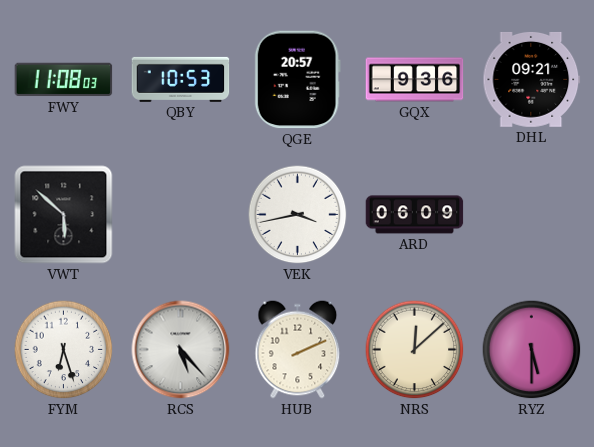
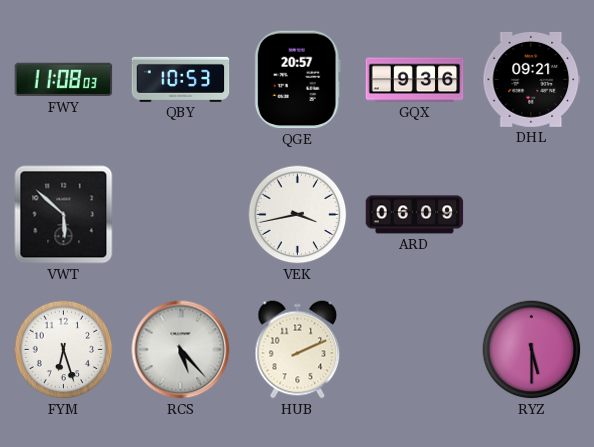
NRS: 12:08 -> none (415, 350)
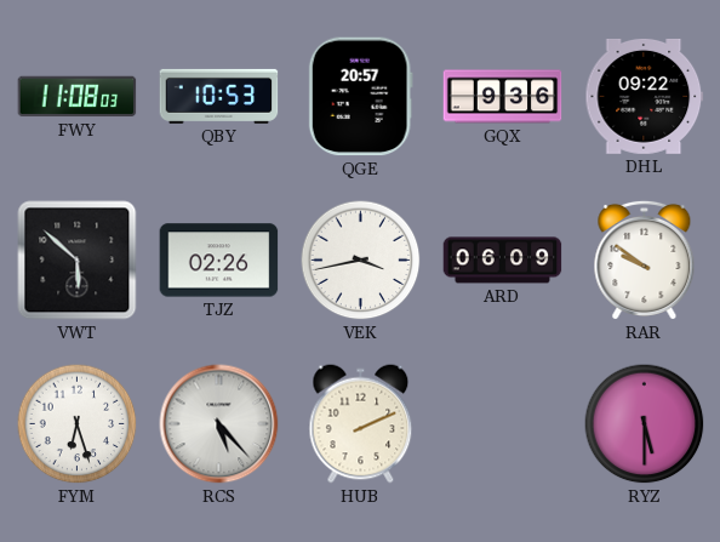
DHL: 09:21 -> 09:22 (645, 96)
TJZ: none -> 02:26 (219, 261)
RAR: none -> 9:51 (645, 259)
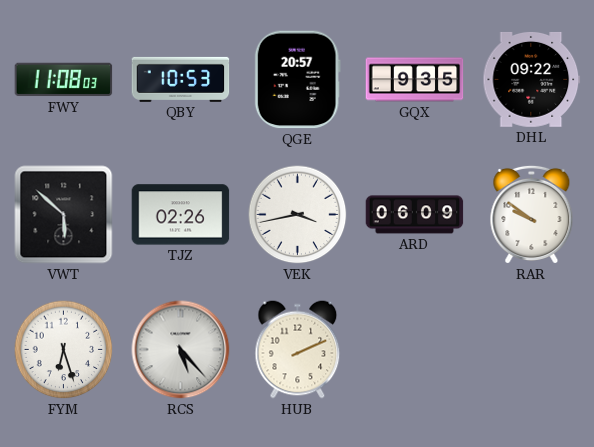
GQX: 9:36 -> 9:35 (415, 80)
RYZ: 5:30 -> none (645, 424)
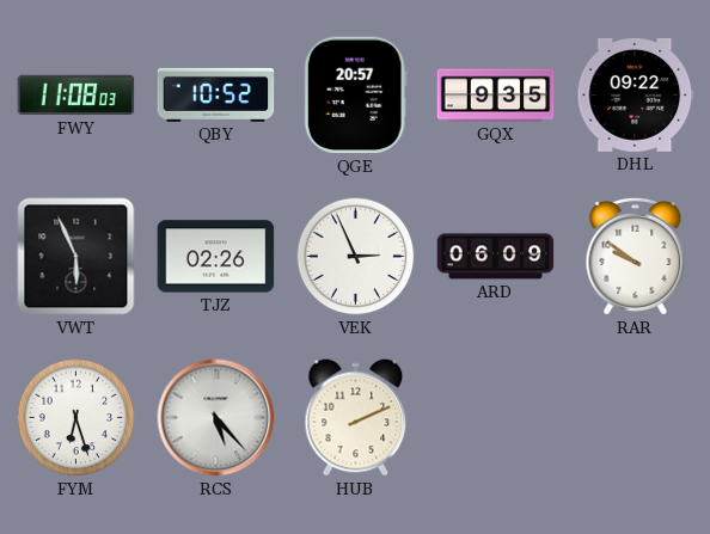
QBY: 10:53 -> 10:52 (216, 94)
VWT: 5:52 -> 5:56 (76, 257)
VEK: 3:43 -> 2:56 (356, 257)
